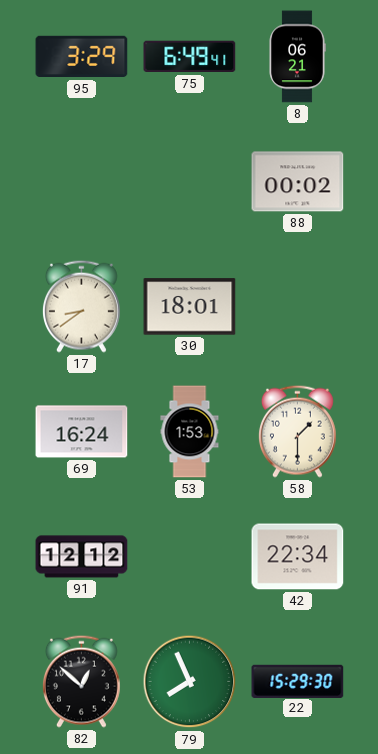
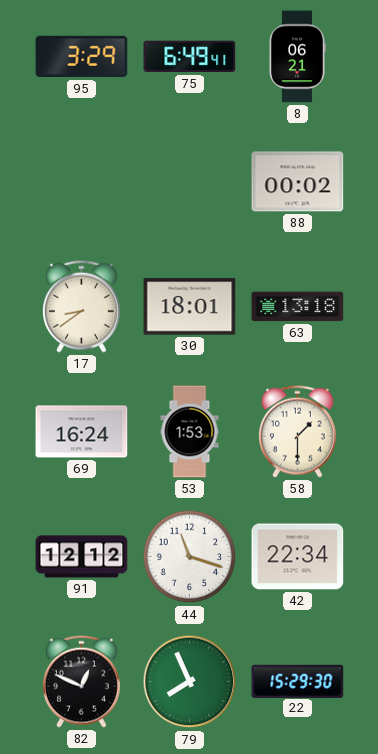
63: none -> 13:18 (298, 307)
44: none -> 11:18 (190, 557)
82: 12:52 -> 12:49 (81, 681)
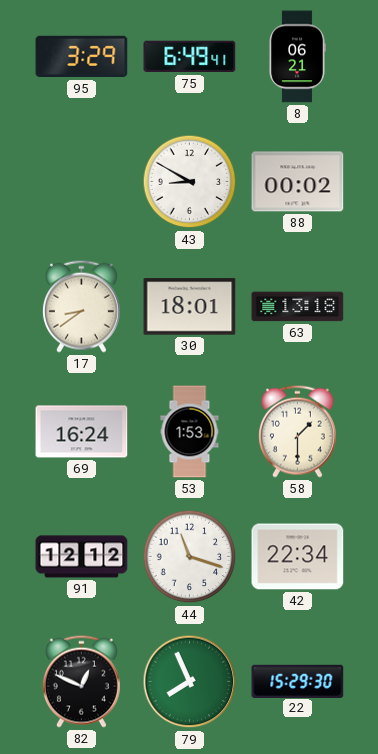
43: none -> 8:50 (190, 182)
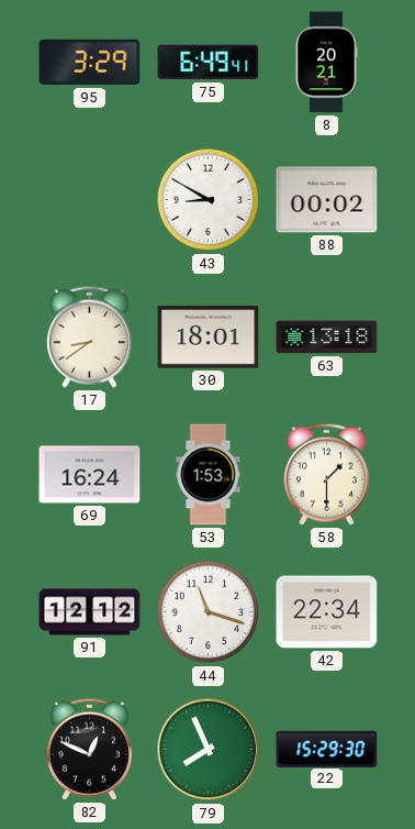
8: 06:21 -> 20:21 (326, 63)
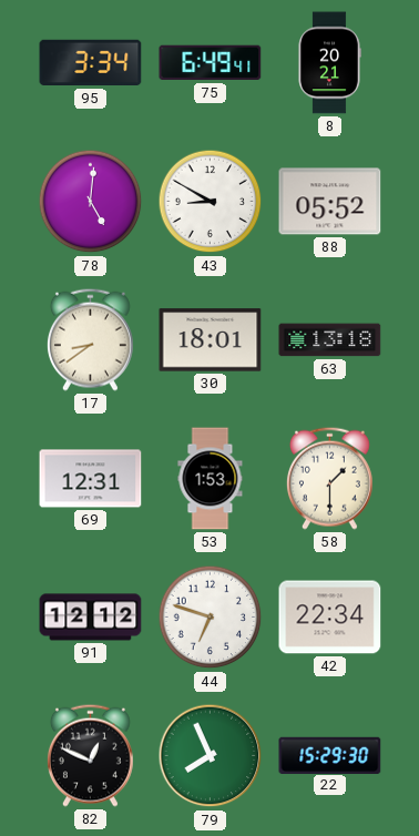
95: 3:29 -> 3:34 (91, 63)
78: none -> 5:01 (91, 202)
88: 00:02 -> 05:52 (330, 202)
69: 16:24 -> 12:31 (91, 479)
44: 11:18 -> 6:48 (211, 618)
